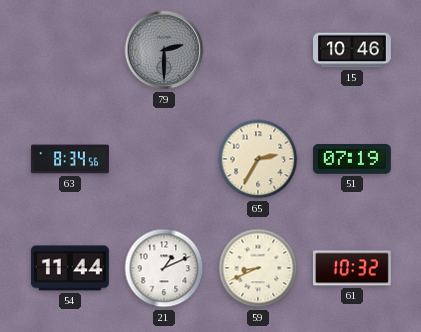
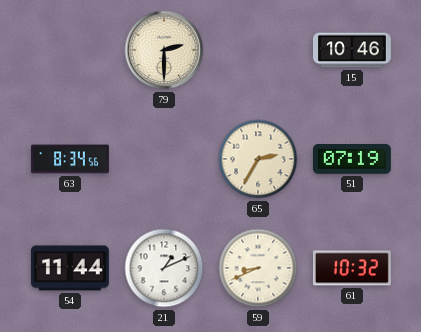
79 dial: grey -> cream (164, 50)
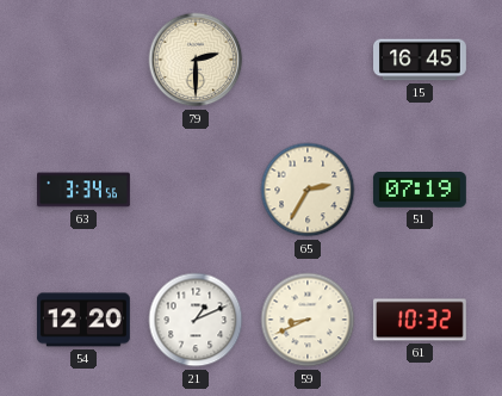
15: 10:46 -> 16:45 (421, 60)
63: 8:34 -> 3:34 (85, 190)
54: 11:44 -> 12:20 (83, 320)
